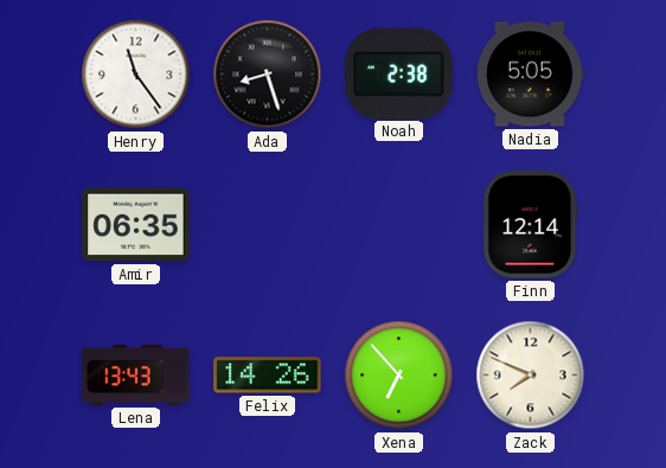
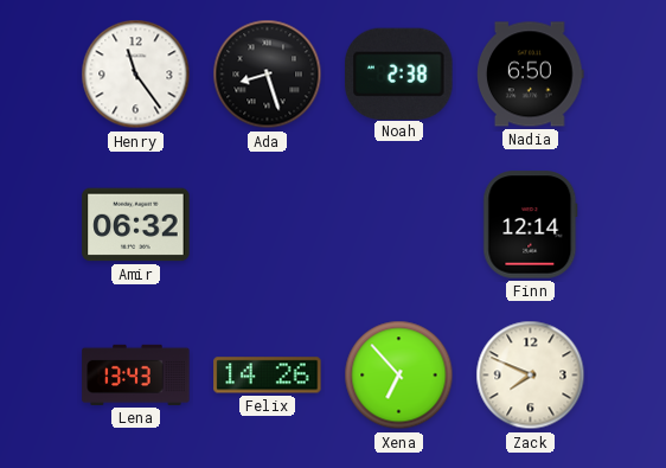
Nadia: 5:05 -> 6:50 (531, 75)
Amir: 06:35 -> 06:32 (136, 225)
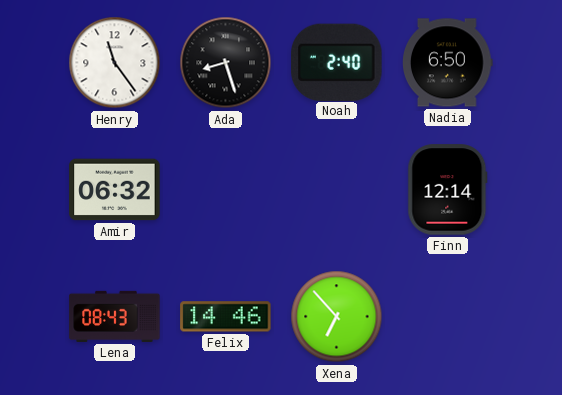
Noah: 2:38 -> 2:40 (337, 62)
Lena: 13:43 -> 08:43 (115, 316)
Felix: 14:26 -> 14:46 (226, 317)
Zack: 7:49 -> none (531, 376)
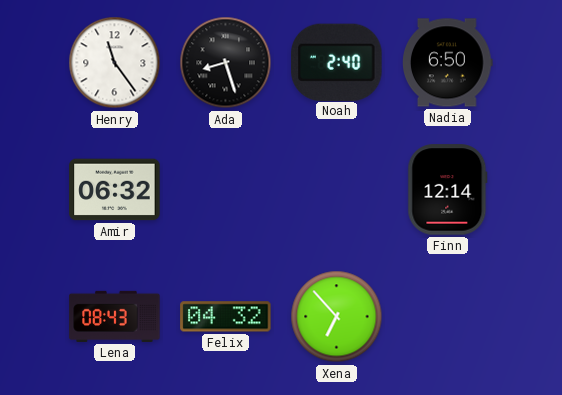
Felix: 14:46 -> 04:32 (226, 317)
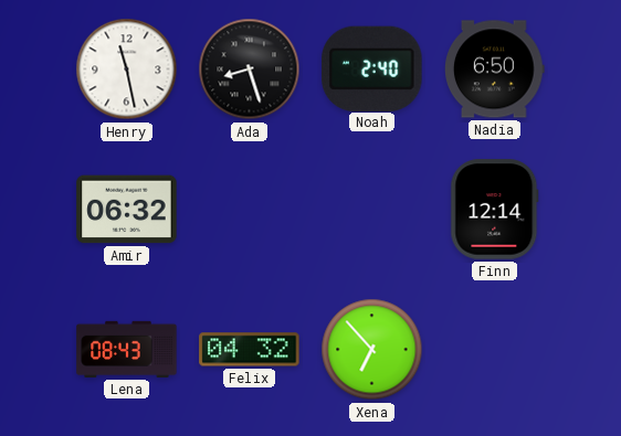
Henry: 11:24 -> 11:28 (127, 70)
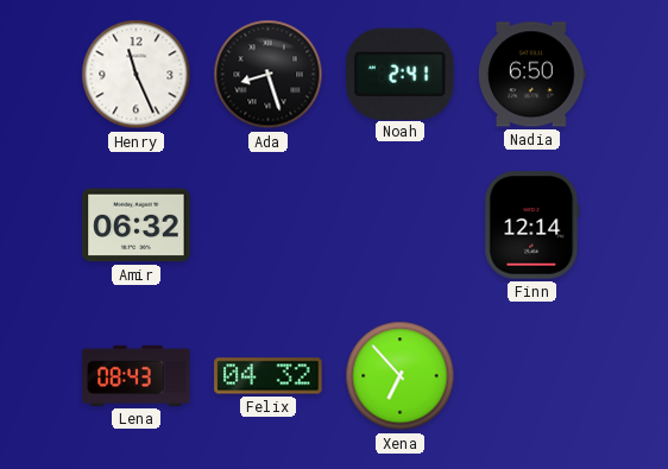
Henry: 11:28 -> 11:26 (137, 75)
Noah: 2:40 -> 2:41 (401, 74)
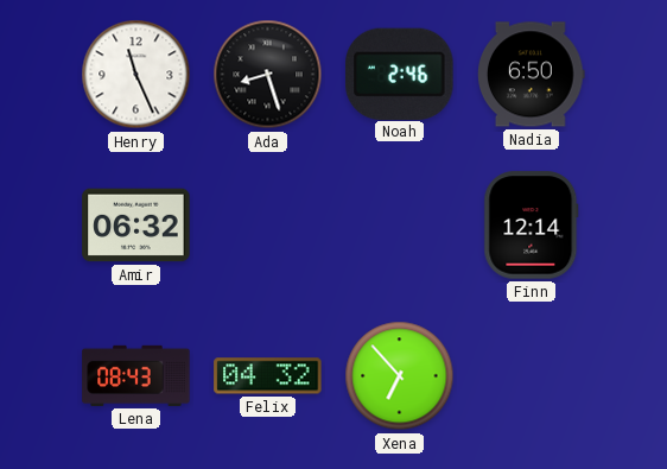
Noah: 2:41 -> 2:46 (400, 74)
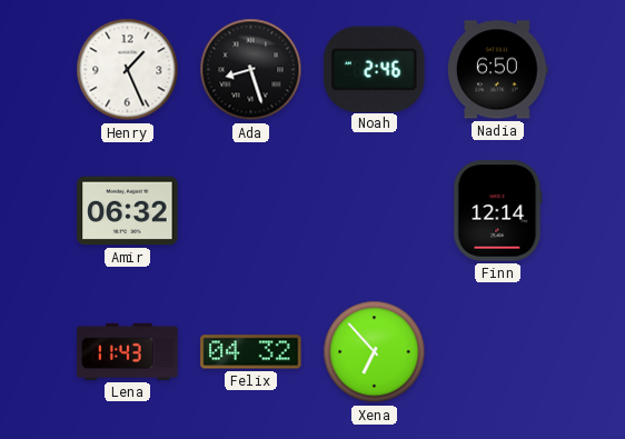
Henry: 11:26 -> 1:26 (128, 70)
Lena: 08:43 -> 11:43 (128, 351)
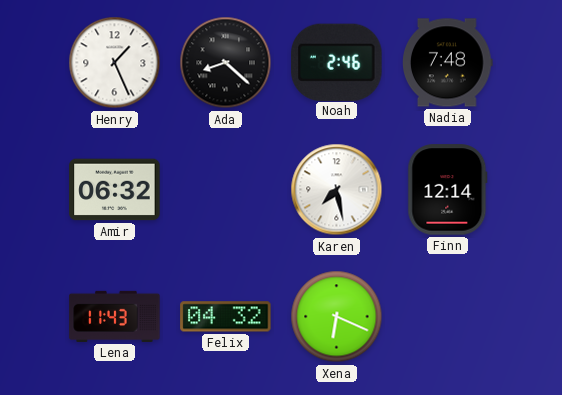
Ada: 8:27 -> 8:22 (226, 63)
Nadia: 6:50 -> 7:48 (448, 63)
Karen: none -> 7:28 (337, 190)
Xena: 6:53 -> 6:19 (337, 317)
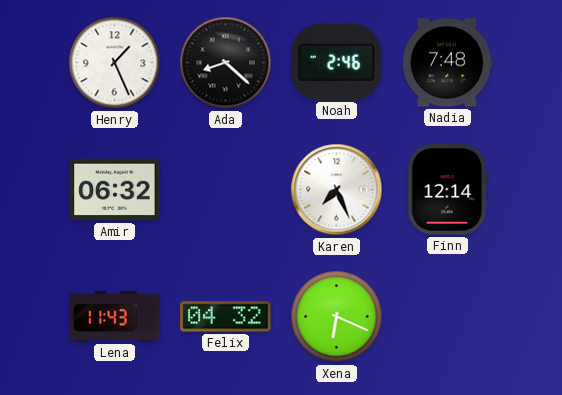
Karen: 7:28 -> 7:26 (337, 190)
